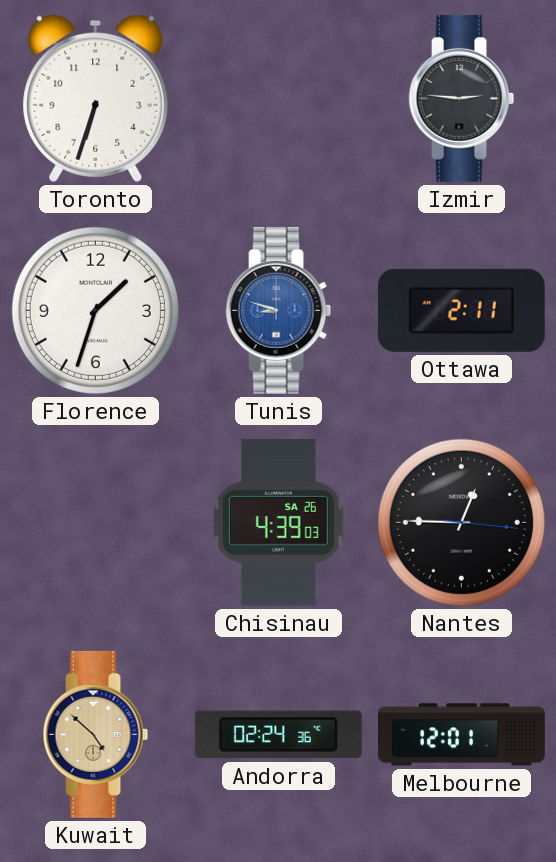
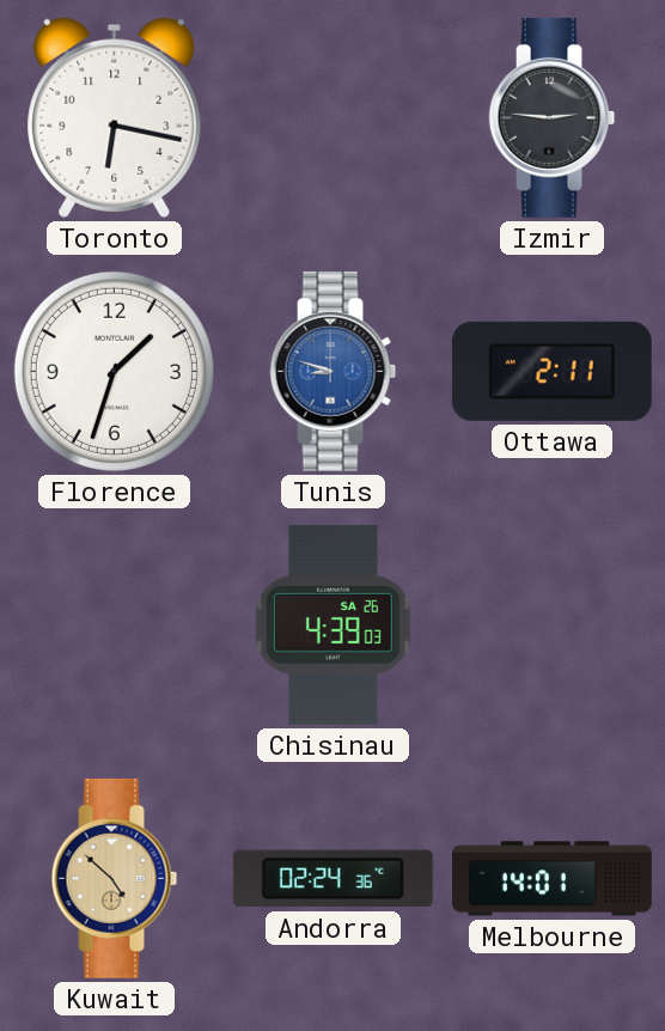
Toronto: 6:33 -> 6:17 (115, 117)
Nantes: 12:45 -> none (461, 522)
Melbourne: 12:01 -> 14:01 (553, 879)
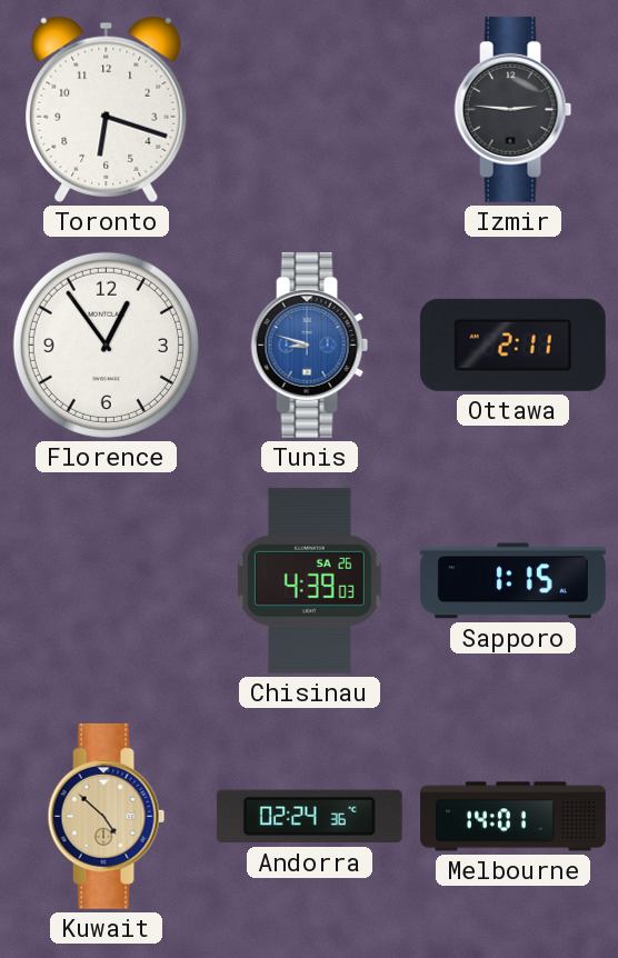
Toronto: 6:17 -> 6:18 (107, 109)
Florence: 1:33 -> 12:54 (106, 345)
Sapporo: none -> 1:15 (512, 581)
